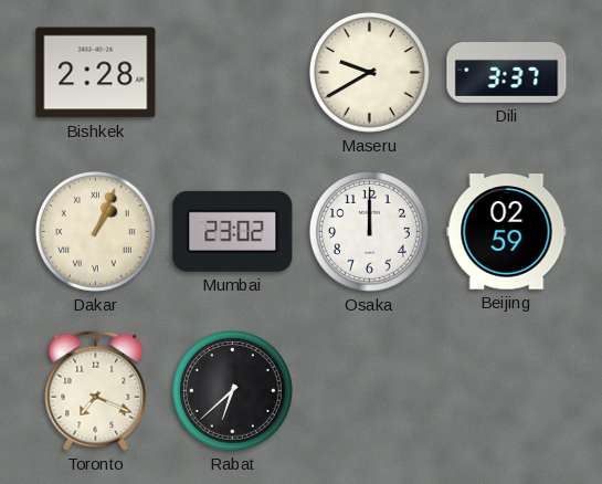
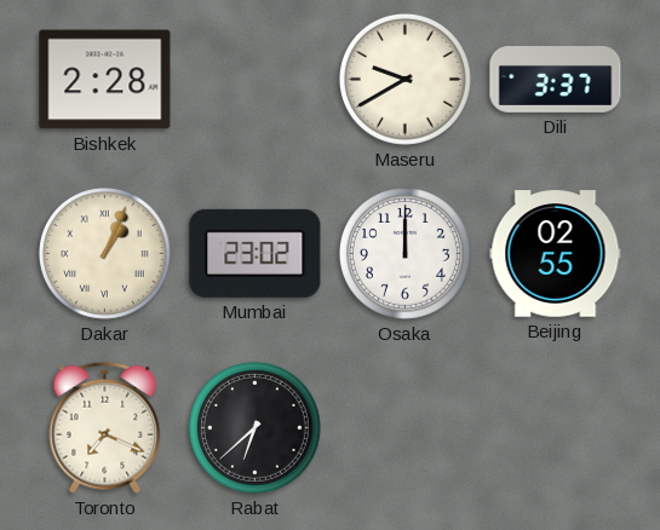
Beijing: 02:59 -> 02:55 (556, 254)
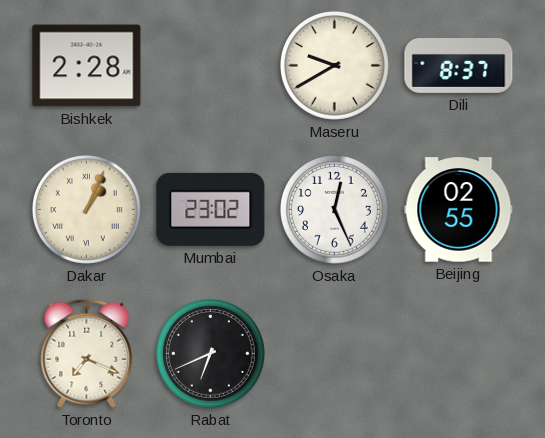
Dili: 3:37 -> 8:37 (459, 66)
Osaka: 12:00 -> 12:26 (334, 209)
Rabat: 6:38 -> 6:41 (210, 353)
